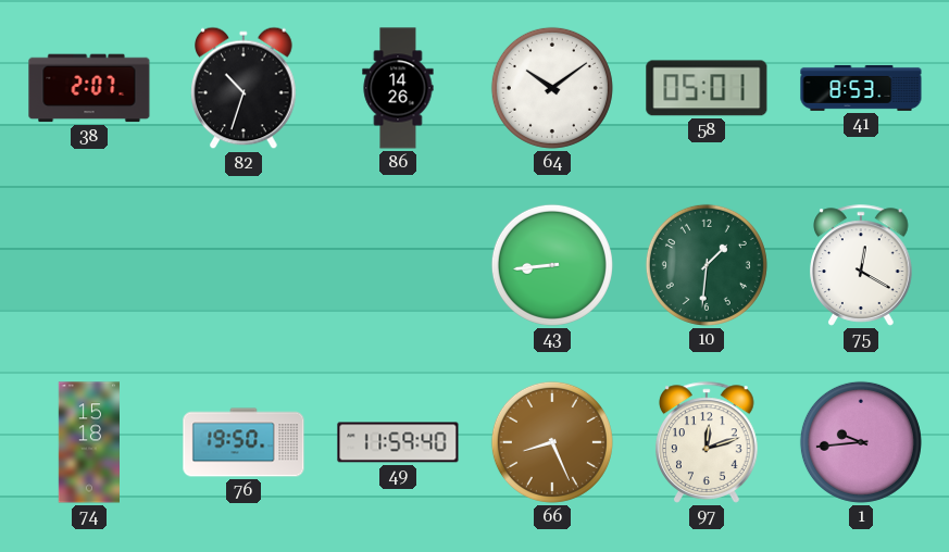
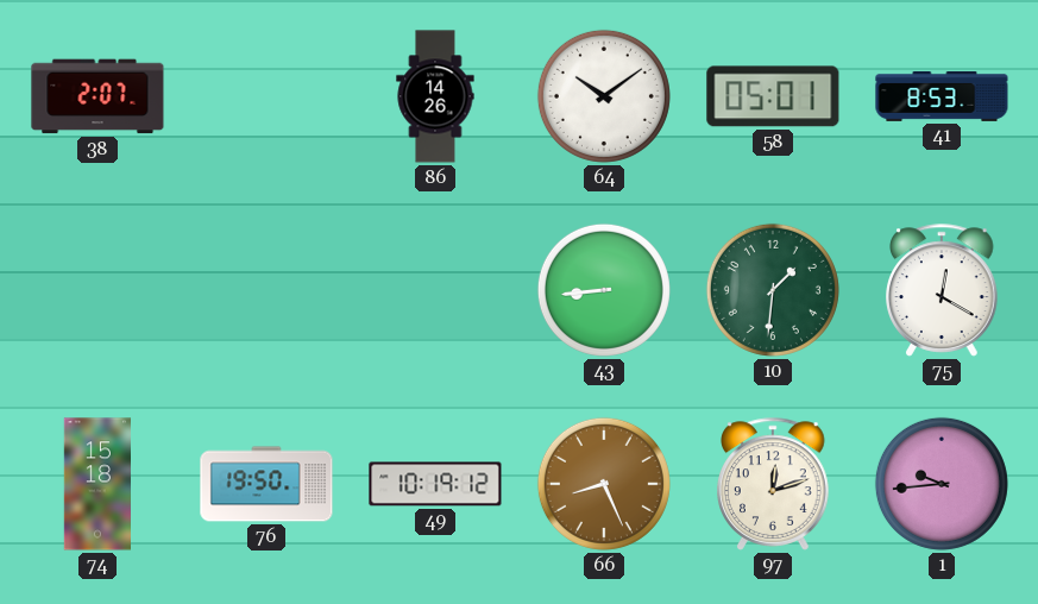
82: 10:33 -> none (244, 88)
49: 11:59 -> 10:19 (435, 484)
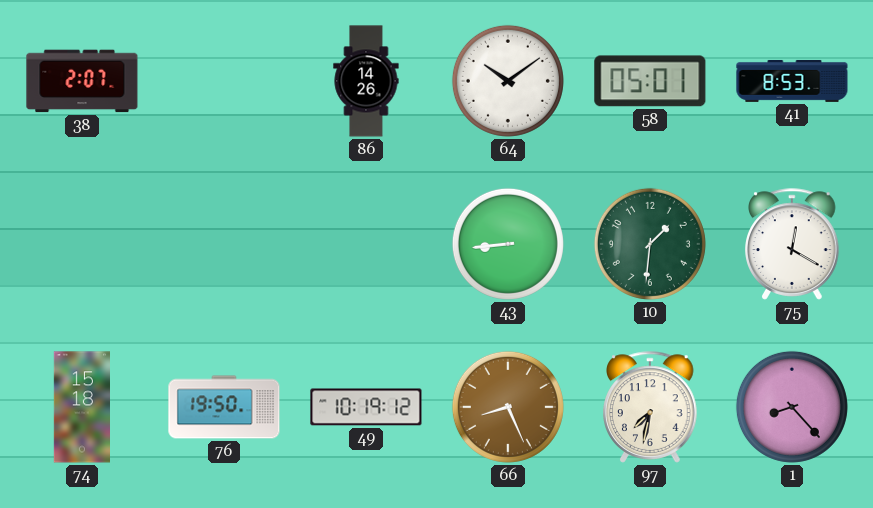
97: 12:12 -> 7:32 (650, 407)
1: 9:44 -> 8:23 (792, 407)
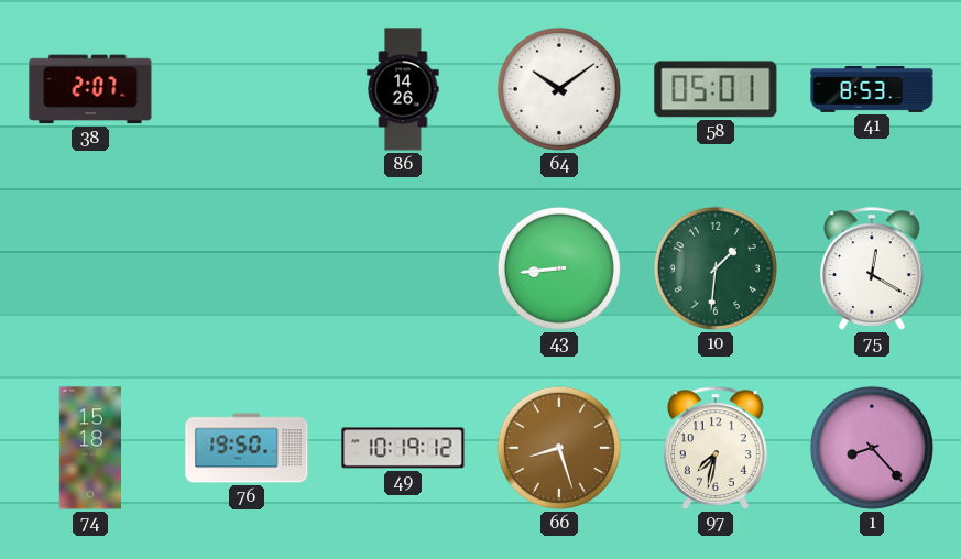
66: 8:26 -> 8:27 (559, 448)
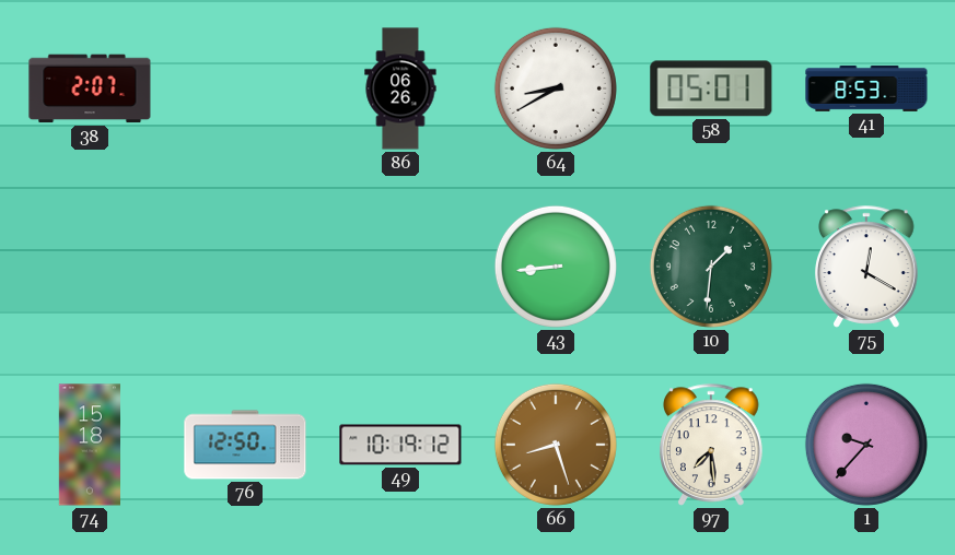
86: 14:26 -> 06:26 (400, 88)
64: 10:09 -> 8:40 (556, 88)
76: 19:50 -> 12:50 (245, 445)
97: 7:32 -> 7:29 (711, 445)
1: 8:23 -> 9:37 (866, 445)
